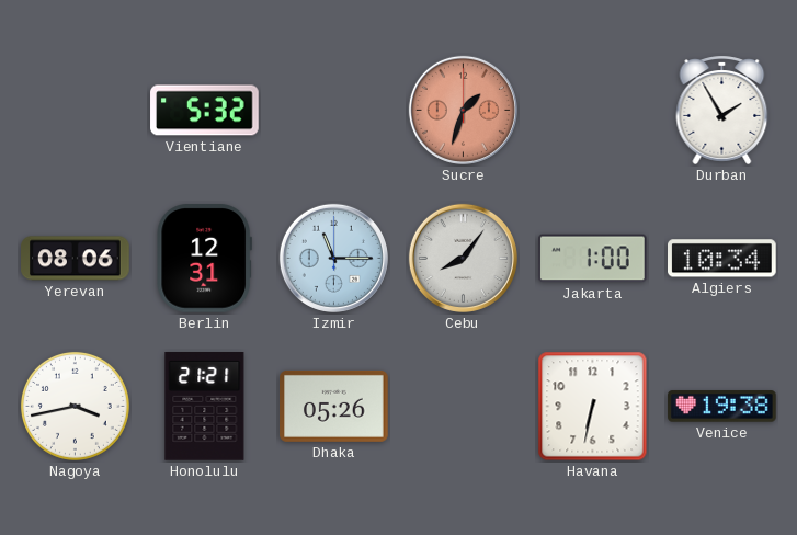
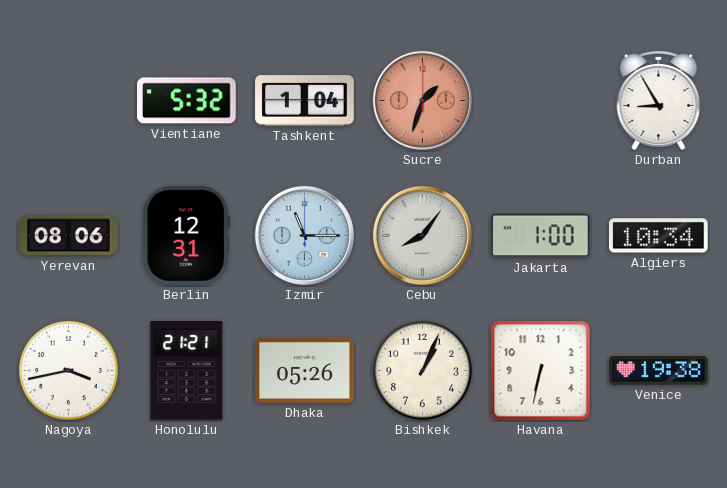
Tashkent: none -> 1:04 (305, 101)
Durban: 1:55 -> 8:55 (659, 100)
Bishkek: none -> 1:04 (422, 370)
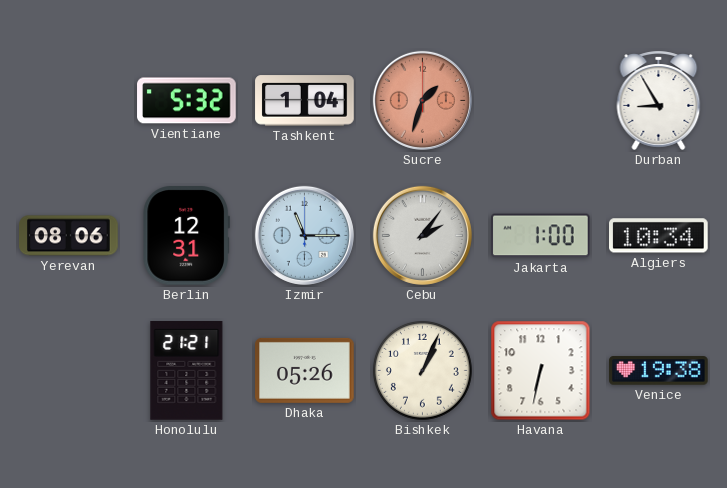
Cebu: 8:06 -> 2:06 (422, 235)
Nagoya: 3:43 -> none (68, 370)
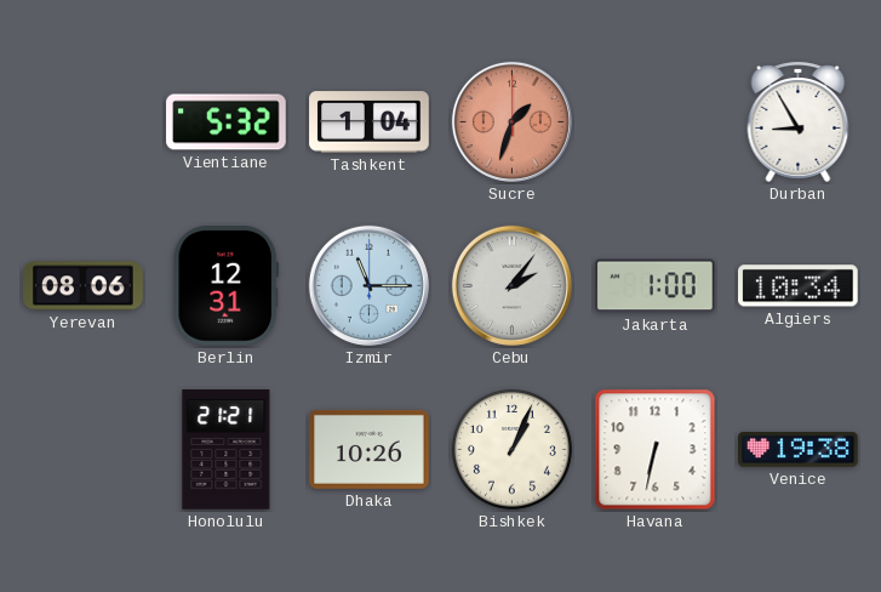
Dhaka: 05:26 -> 10:26 (370, 449)
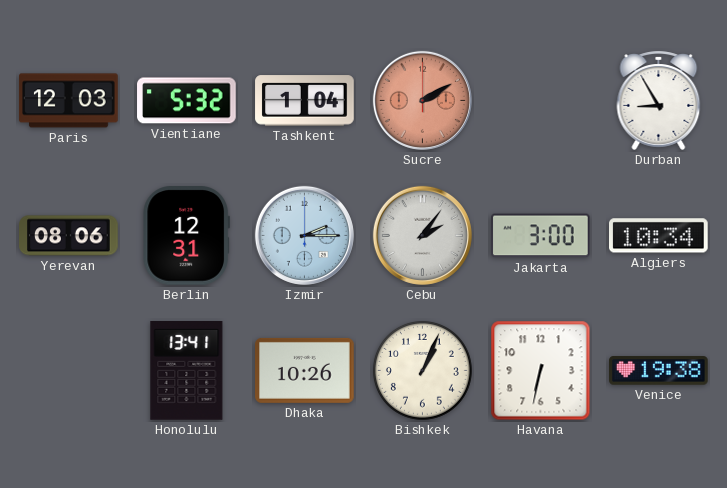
Paris: none -> 12:03 (69, 101)
Sucre: 1:33 -> 2:10 (422, 100)
Izmir: 11:15 -> 2:15 (304, 235)
Jakarta: 1:00 -> 3:00 (541, 236)
Honolulu: 21:21 -> 13:41 (187, 371)
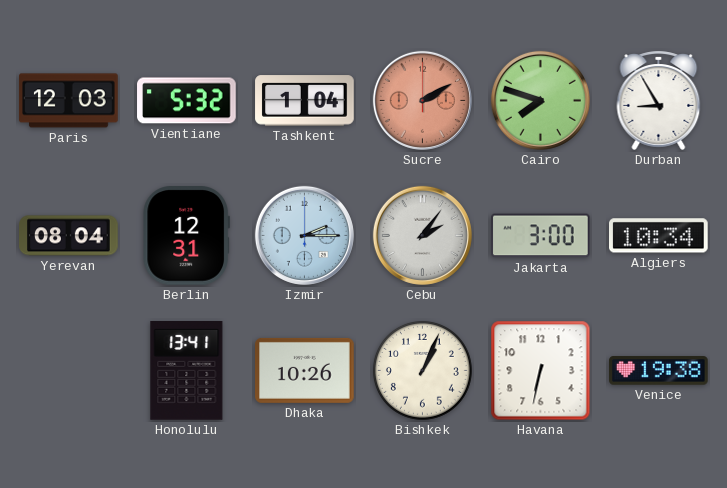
Cairo: none -> 7:48 (540, 100)
Yerevan: 08:06 -> 08:04 (69, 236)
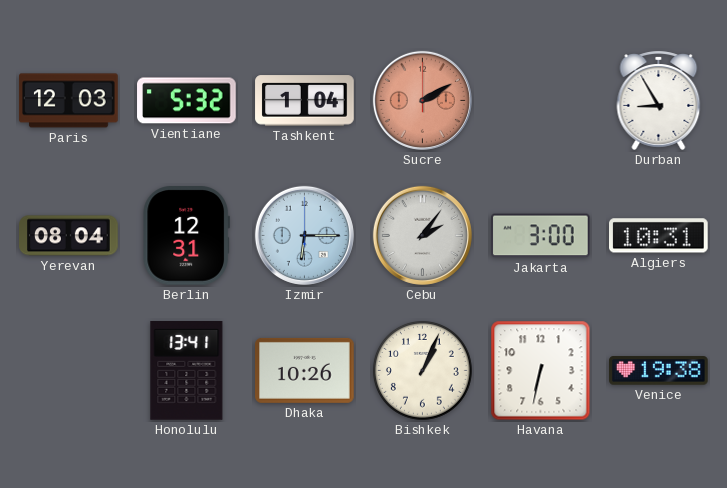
Cairo: 7:48 -> none (540, 100)
Izmir: 2:15 -> 6:15 (304, 235)
Algiers: 10:34 -> 10:31 (659, 236)
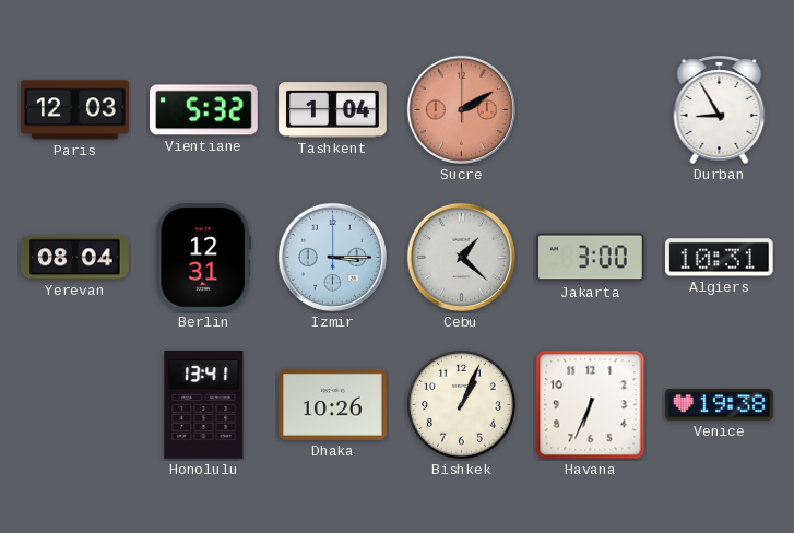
Izmir: 6:15 -> 3:15 (332, 257)
Cebu: 2:06 -> 1:22 (461, 257)
Havana: 6:32 -> 6:34 (591, 405)
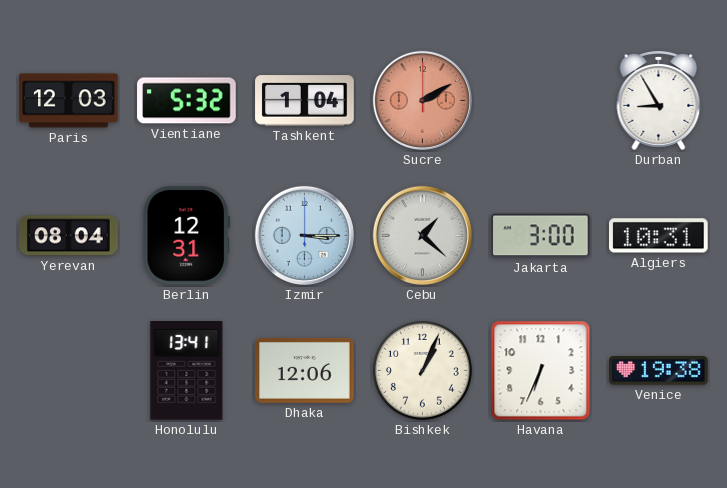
Dhaka: 10:26 -> 12:06 (305, 370)
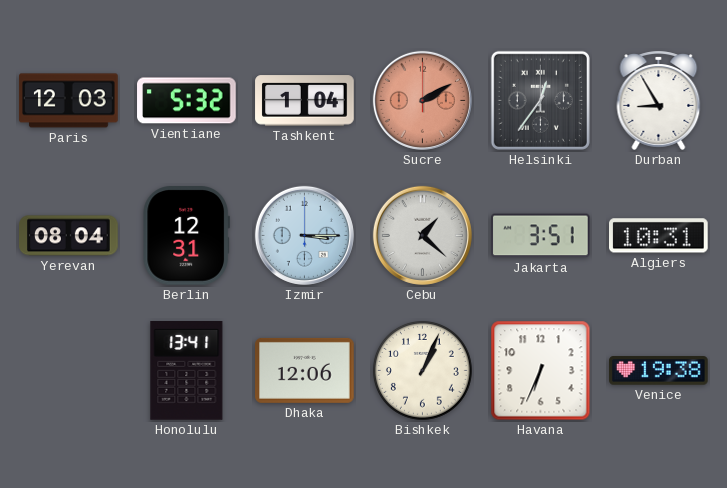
Helsinki: none -> 12:36 (540, 100)
Jakarta: 3:00 -> 3:51 (541, 236)
